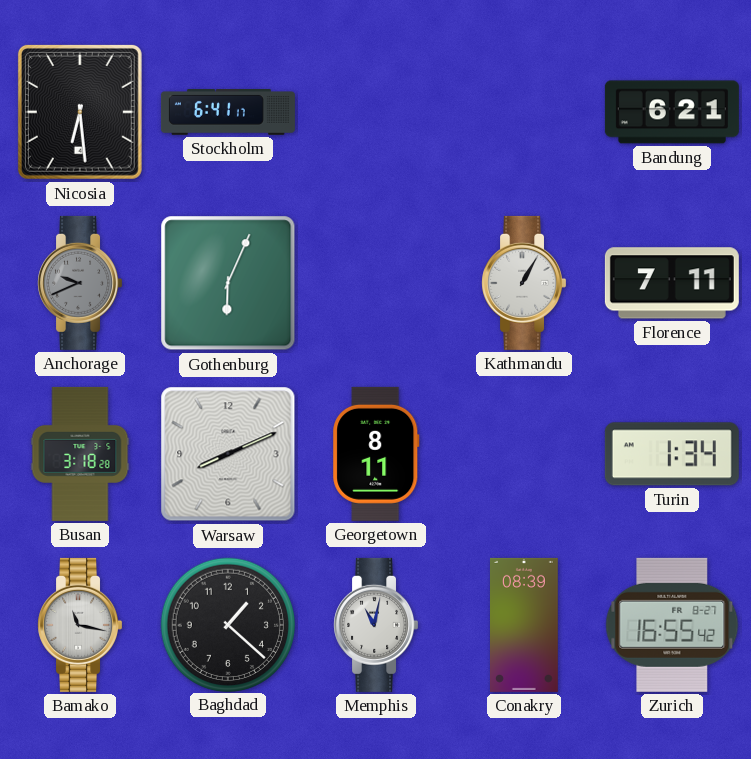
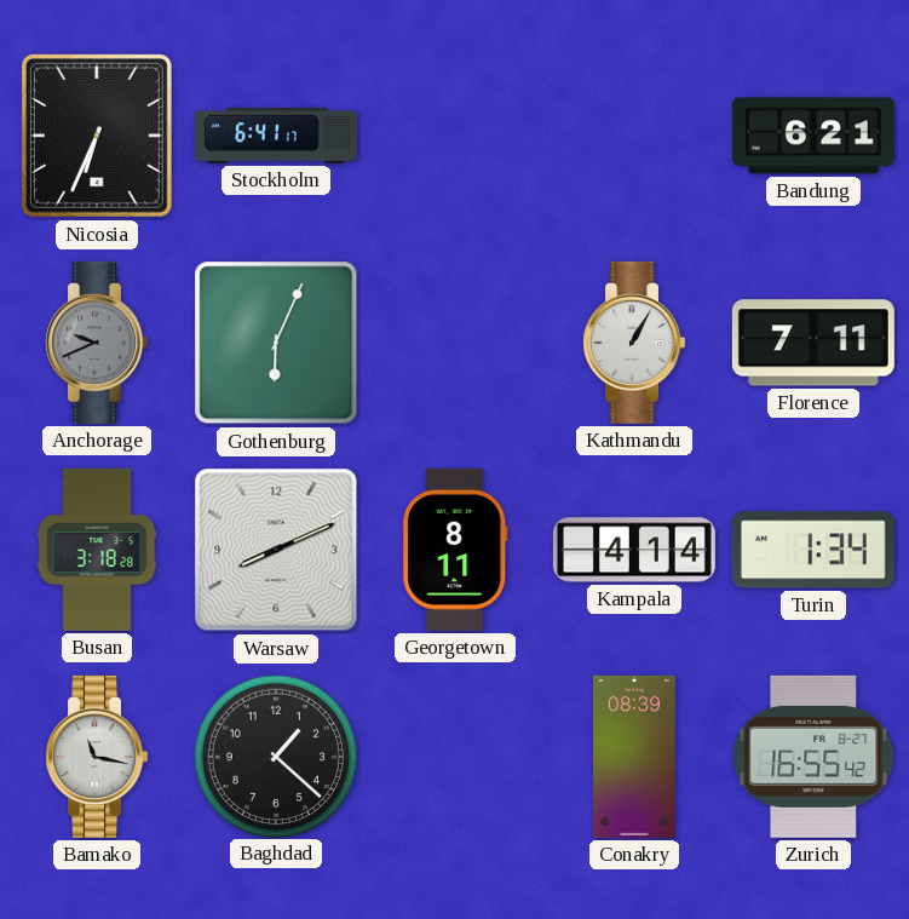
Nicosia: 6:29 -> 6:34 (97, 136)
Kampala: none -> 4:14 (634, 550)
Memphis: 11:02 -> none (376, 625)
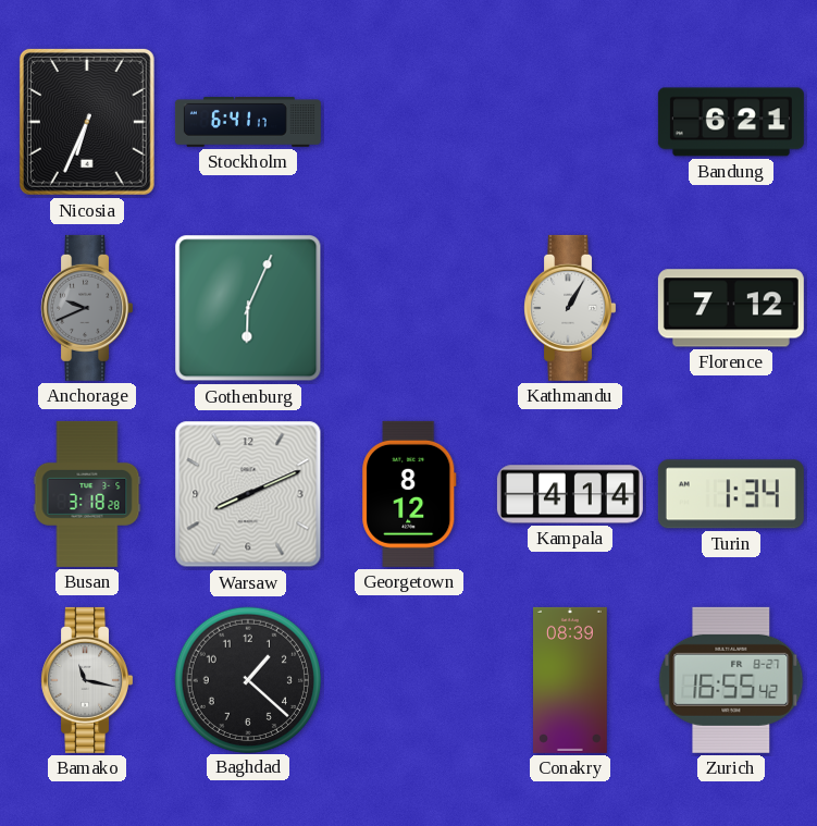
Florence: 7:11 -> 7:12 (731, 308)
Georgetown: 8:11 -> 8:12 (409, 494)
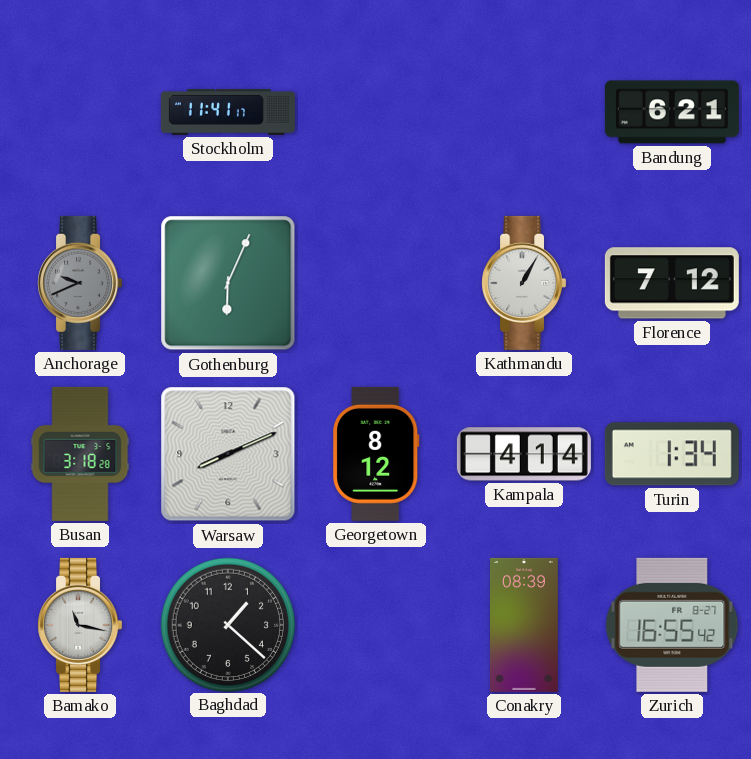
Nicosia: 6:34 -> none (87, 122)
Stockholm: 6:41 -> 11:41 (228, 113)
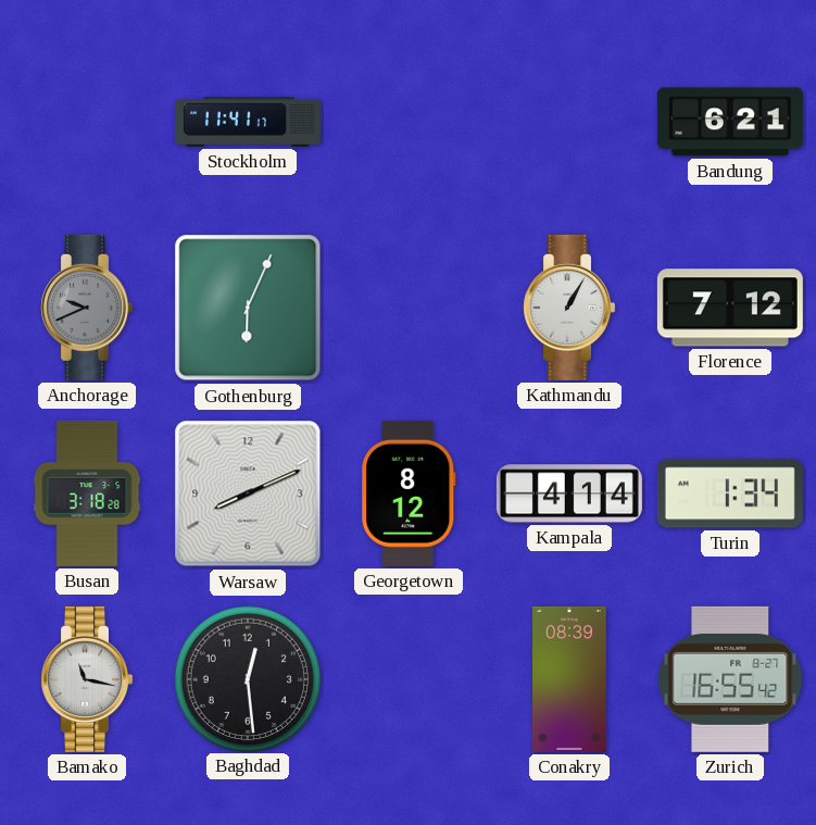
Baghdad: 1:22 -> 12:29 (247, 678)
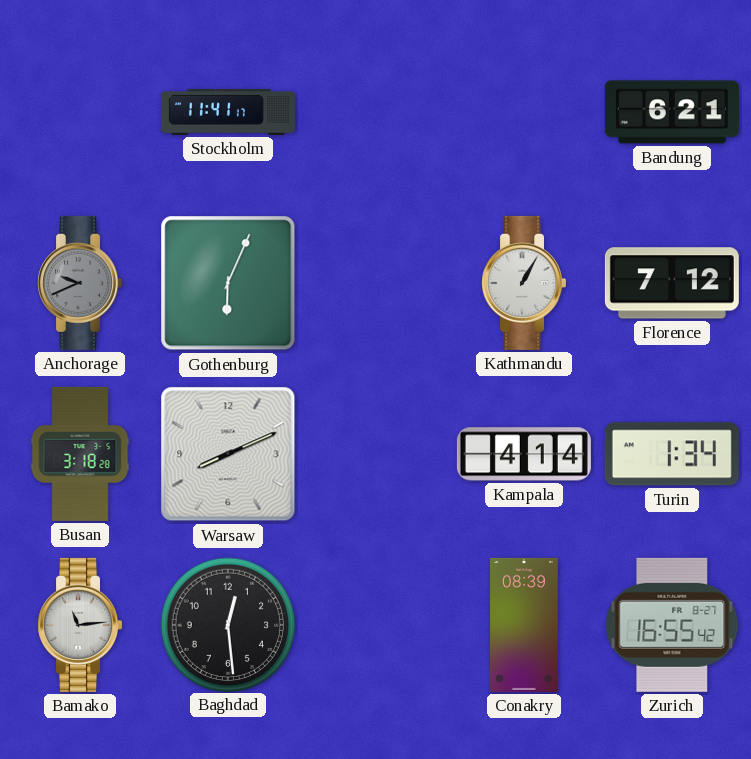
Georgetown: 8:12 -> none (409, 493)
Bamako: 11:17 -> 11:14 (80, 625)
